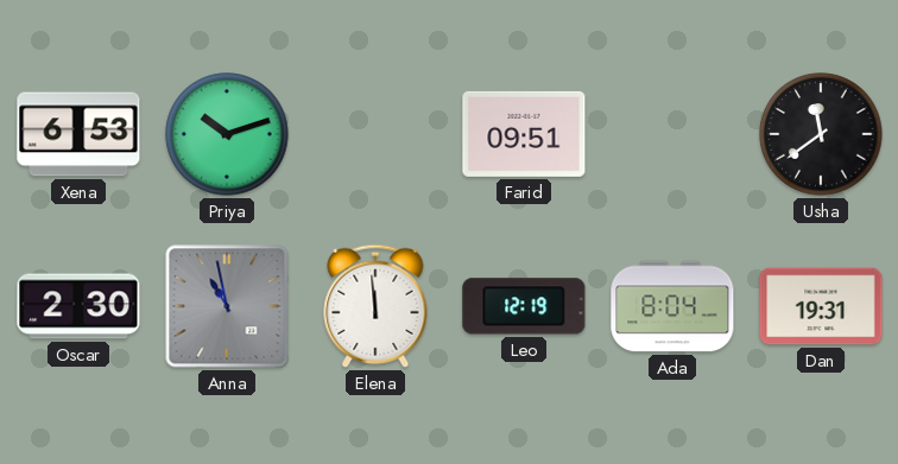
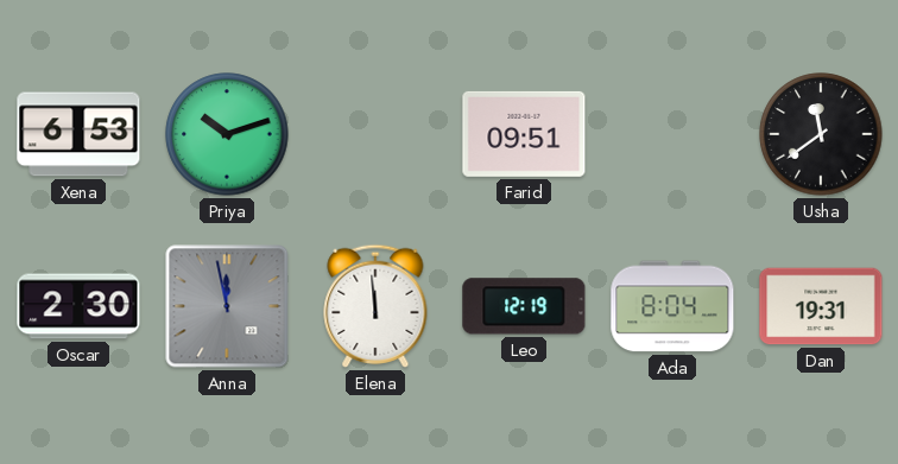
Anna: 10:58 -> 11:58 (227, 306)
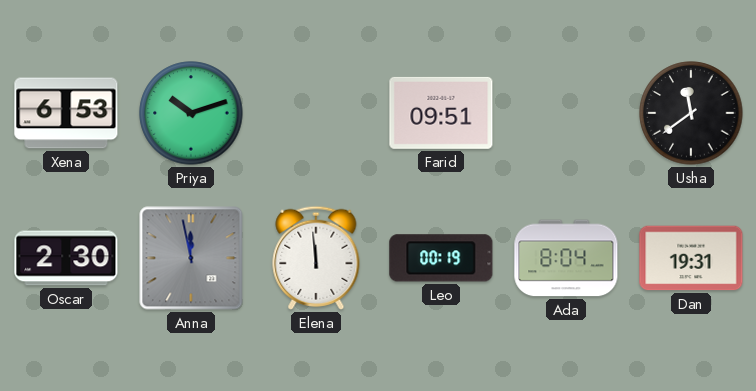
Leo: 12:19 -> 00:19 (441, 258)
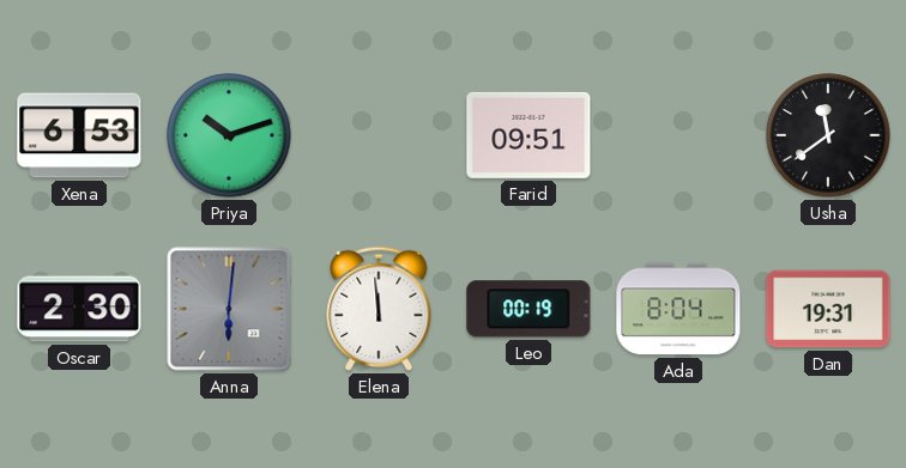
Anna: 11:58 -> 6:01 (229, 309)
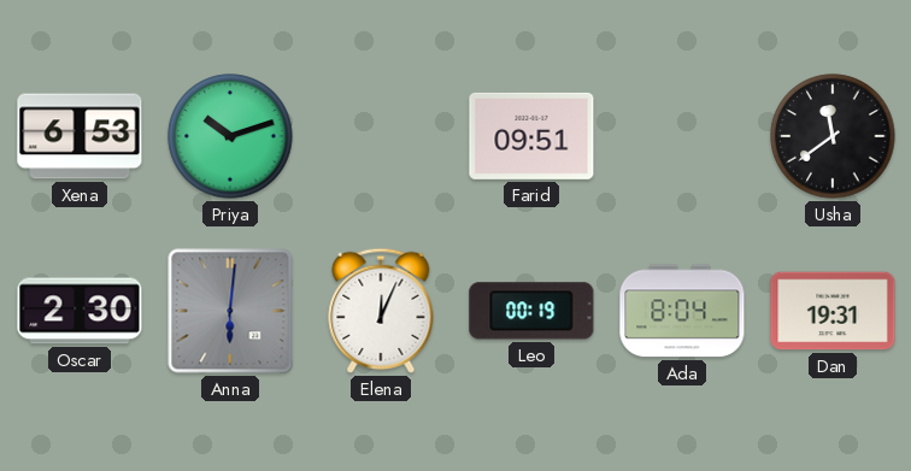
Elena: 11:59 -> 12:04 (381, 311)
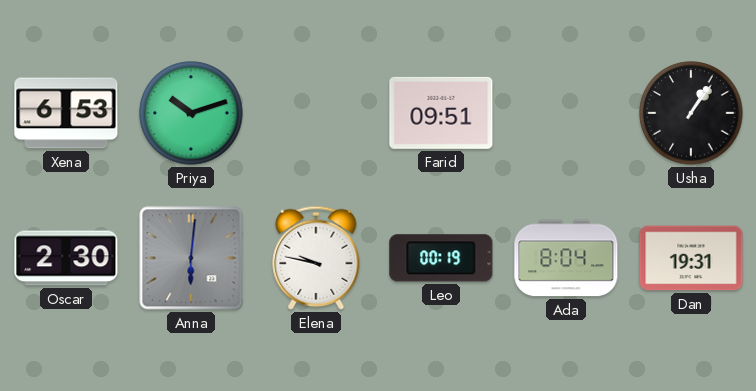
Usha: 11:39 -> 1:06 (691, 113)
Elena: 12:04 -> 9:47 (316, 258)
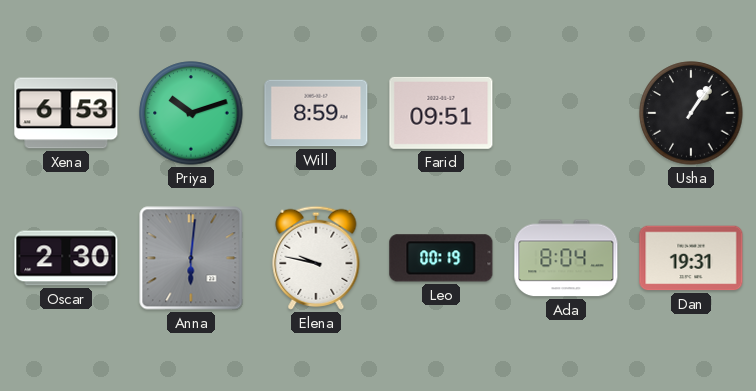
Will: none -> 8:59 (316, 113)
